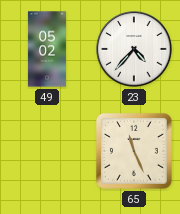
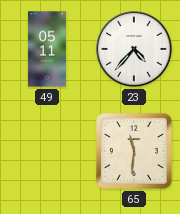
49: 05:02 -> 05:11 (47, 49)
65: 11:26 -> 11:31 (134, 151)
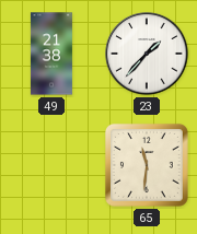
49: 05:11 -> 21:38 (51, 54)
23: 4:37 -> 1:37 (147, 54)
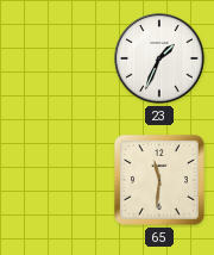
49: 21:38 -> none (51, 54)
23: 1:37 -> 1:34 (159, 58)
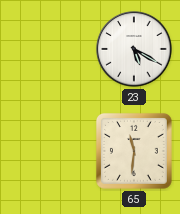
23: 1:34 -> 5:20 (134, 49)
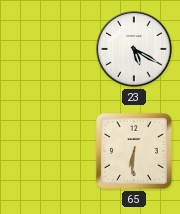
65: 11:31 -> 6:31 (134, 151)
